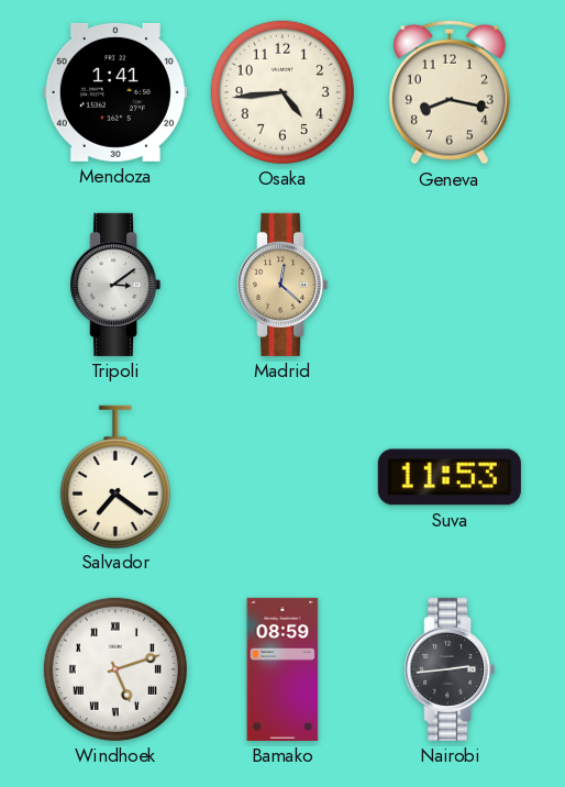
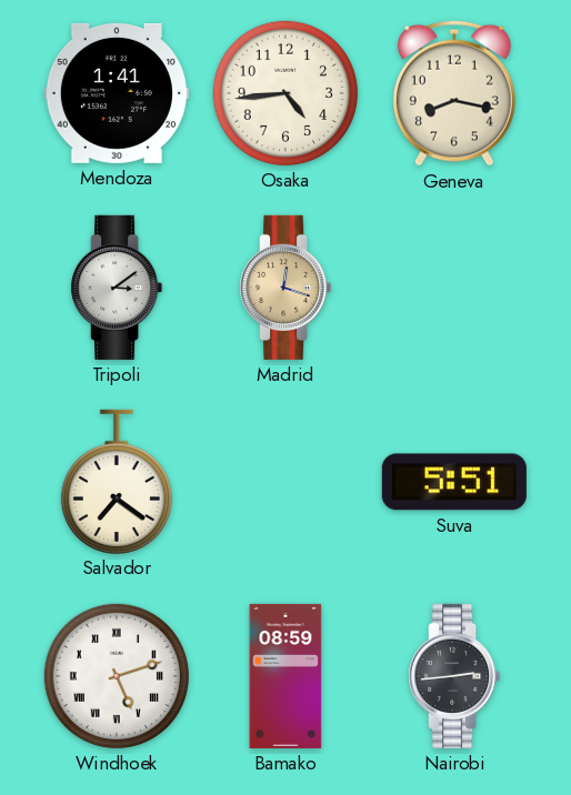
Madrid: 12:22 -> 12:18 (285, 288)
Suva: 11:53 -> 5:51 (454, 482)
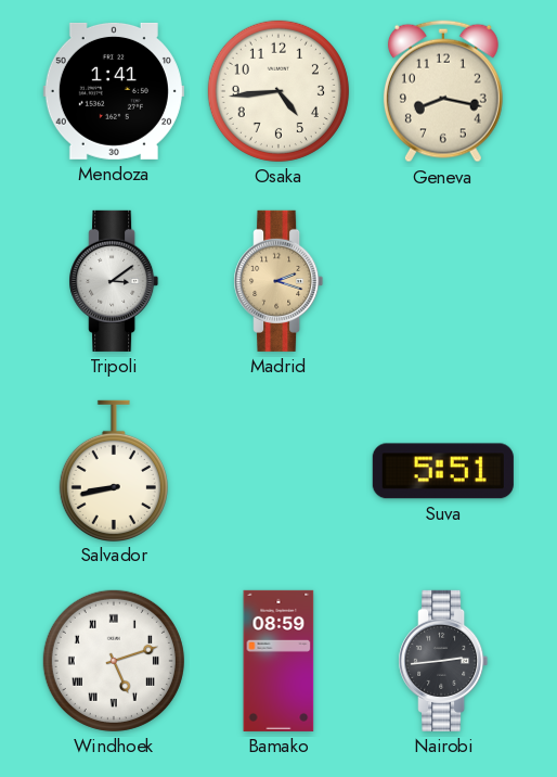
Madrid: 12:18 -> 2:18 (278, 281)
Salvador: 7:21 -> 8:43 (114, 470)
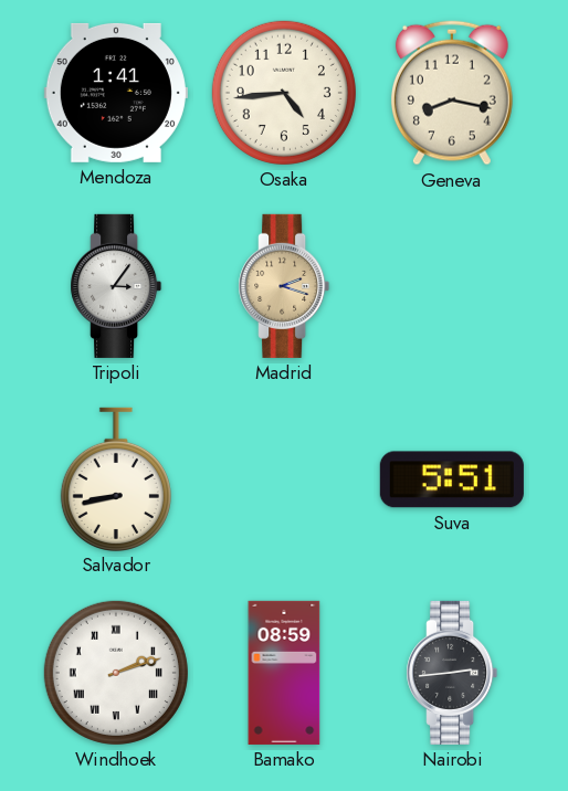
Tripoli: 3:09 -> 3:06 (116, 286)
Windhoek: 5:12 -> 2:12 (116, 673)
